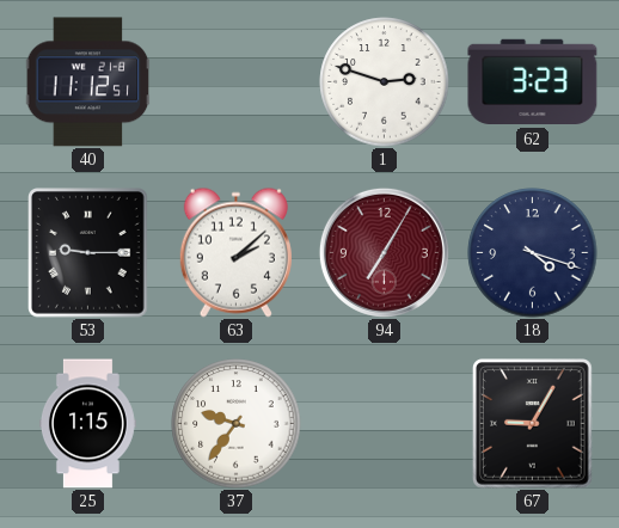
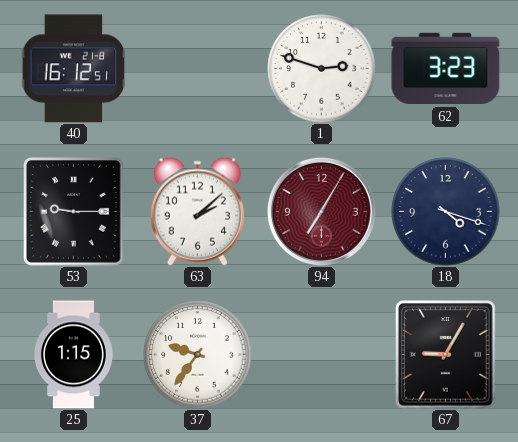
40: 11:12 -> 16:12 (74, 69)
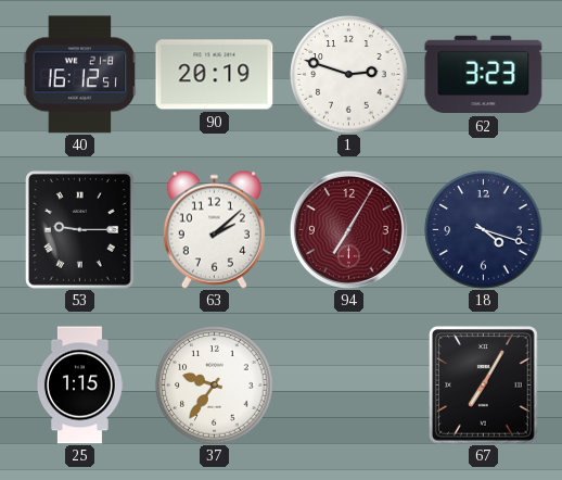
90: none -> 20:19 (215, 75)
67: 9:05 -> 7:05 (484, 386)
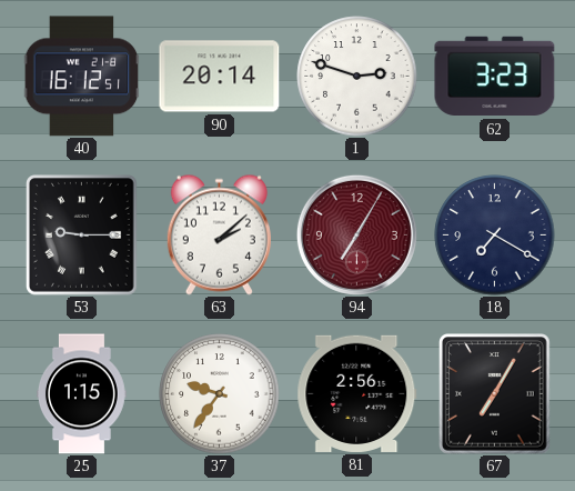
90: 20:19 -> 20:14 (220, 77)
18: 4:18 -> 7:20 (495, 236)
81: none -> 2:56 (357, 393)
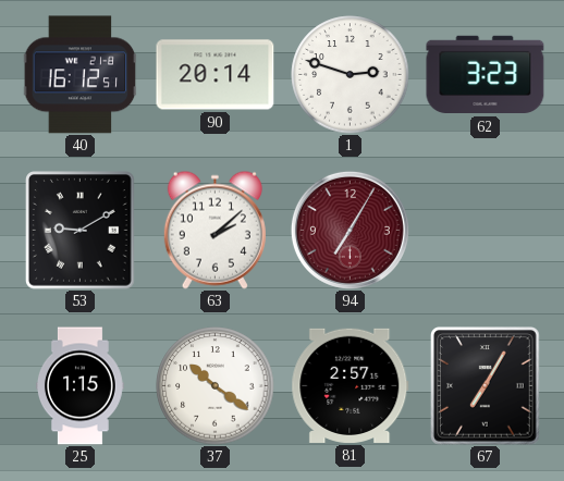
53: 9:15 -> 9:10 (81, 231)
18: 7:20 -> none (495, 236)
37: 9:36 -> 10:21 (216, 386)
81: 2:56 -> 2:57 (351, 385)
